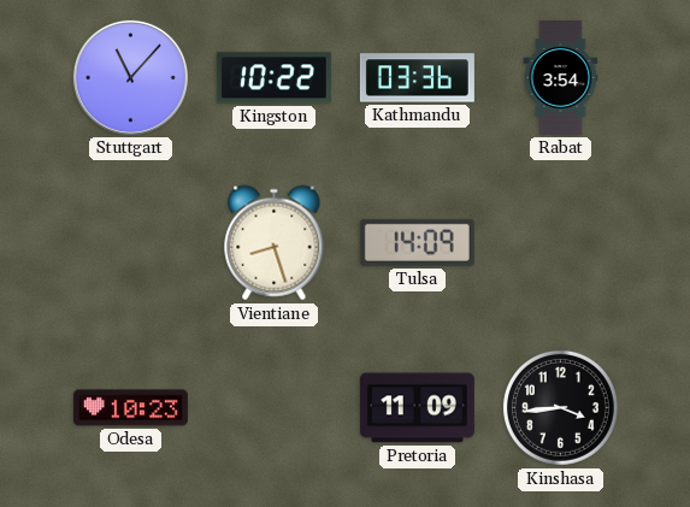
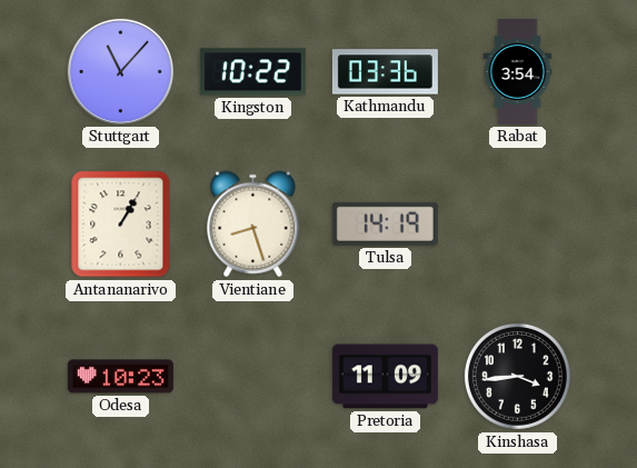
Antananarivo: none -> 1:05 (121, 225)
Tulsa: 14:09 -> 14:19 (385, 223)
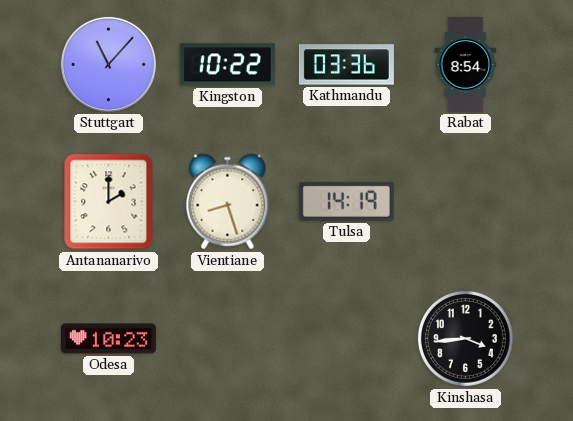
Rabat: 3:54 -> 8:54 (466, 64)
Antananarivo: 1:05 -> 2:00 (109, 202)
Pretoria: 11:09 -> none (385, 377)
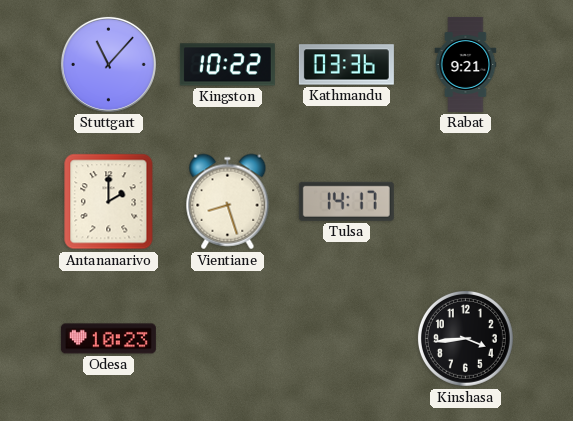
Rabat: 8:54 -> 9:21 (466, 64)
Tulsa: 14:19 -> 14:17 (346, 201)
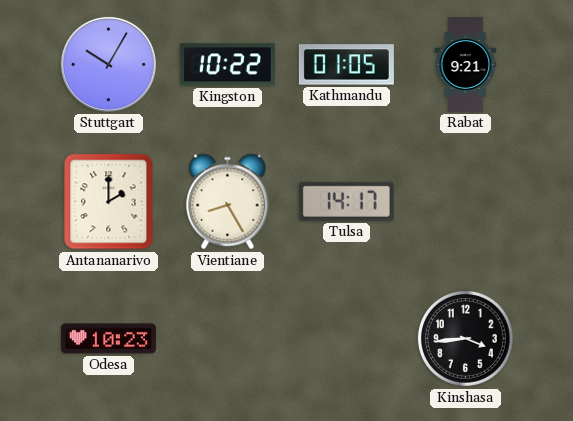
Stuttgart: 11:07 -> 10:05 (108, 64)
Kathmandu: 03:36 -> 01:05 (346, 65)
Vientiane: 8:27 -> 8:25 (228, 202)
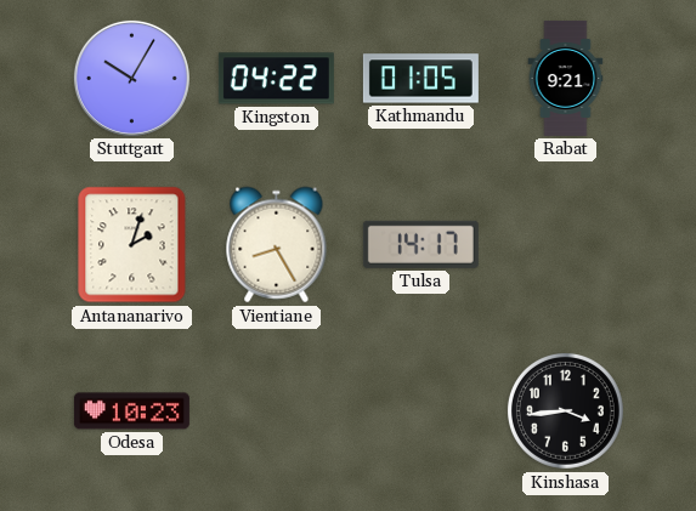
Kingston: 10:22 -> 04:22 (276, 79)
Antananarivo: 2:00 -> 2:03 (132, 245)
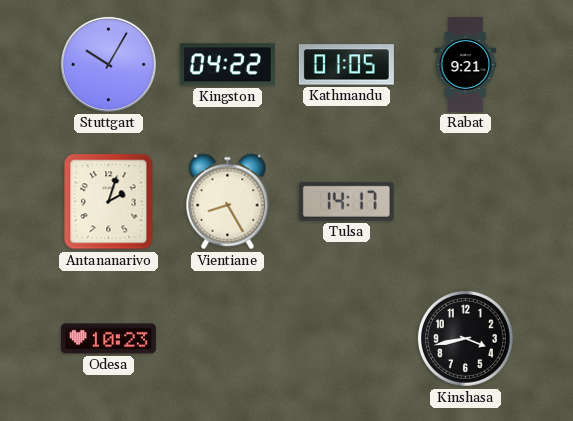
Kinshasa: 3:44 -> 3:43 (465, 338)
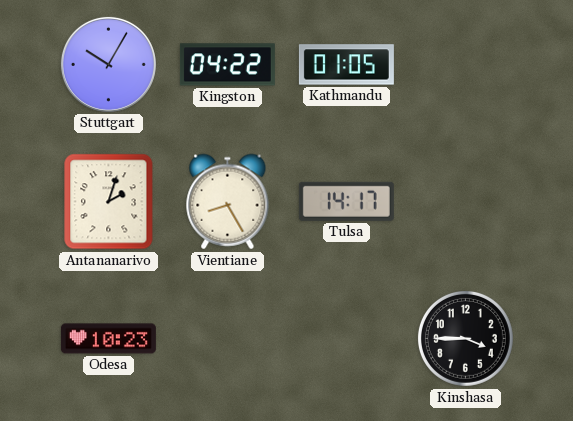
Rabat: 9:21 -> none (466, 64)
Kinshasa: 3:43 -> 3:45 (465, 338)
